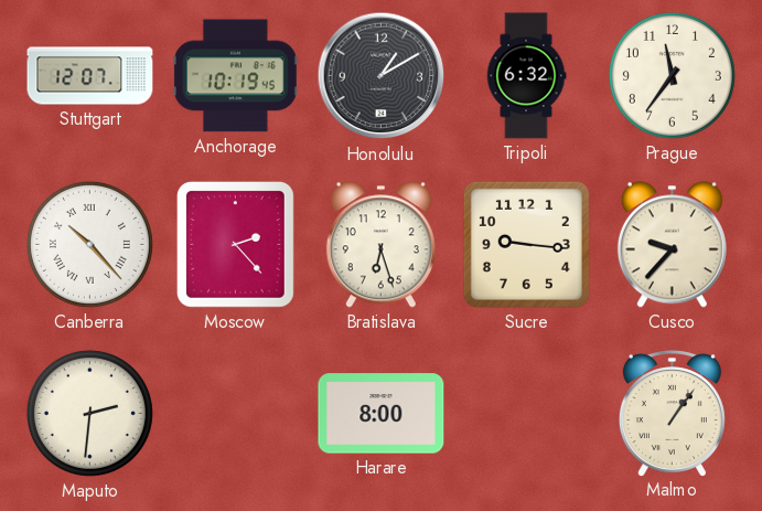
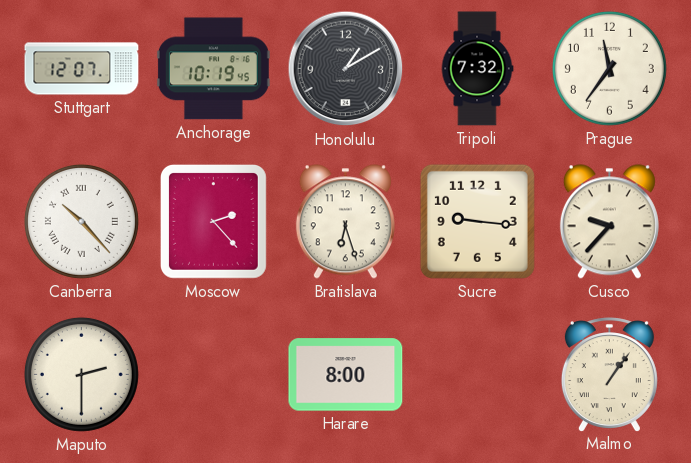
Tripoli: 6:32 -> 7:32 (477, 69)
Maputo: 2:31 -> 2:30 (81, 374)
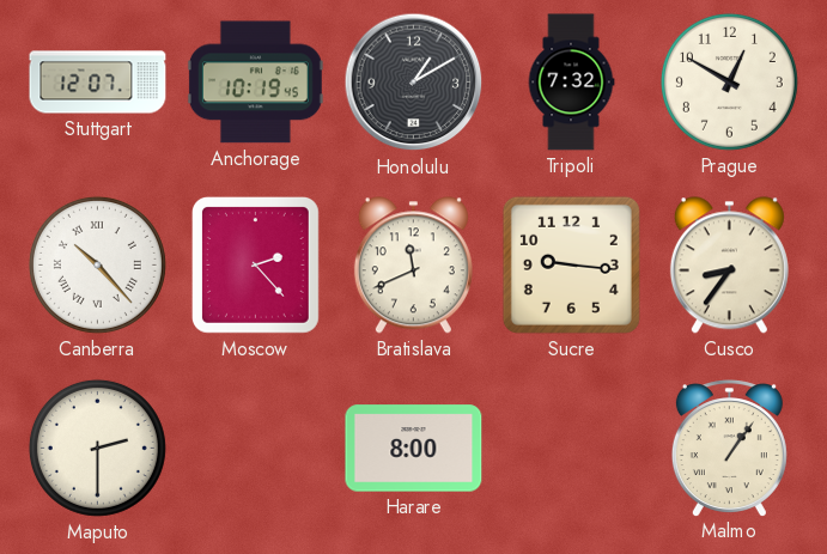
Prague: 11:36 -> 12:50 (729, 81)
Bratislava: 6:27 -> 11:41 (413, 266)
Cusco: 9:37 -> 8:36 (729, 266)
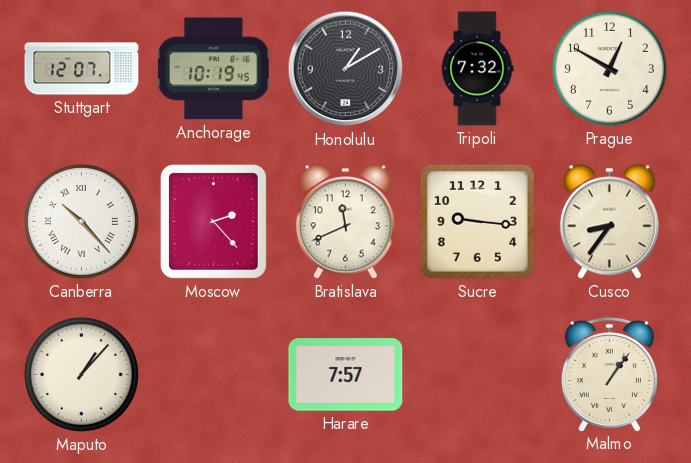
Maputo: 2:30 -> 1:07 (81, 374)
Harare: 8:00 -> 7:57 (346, 375)
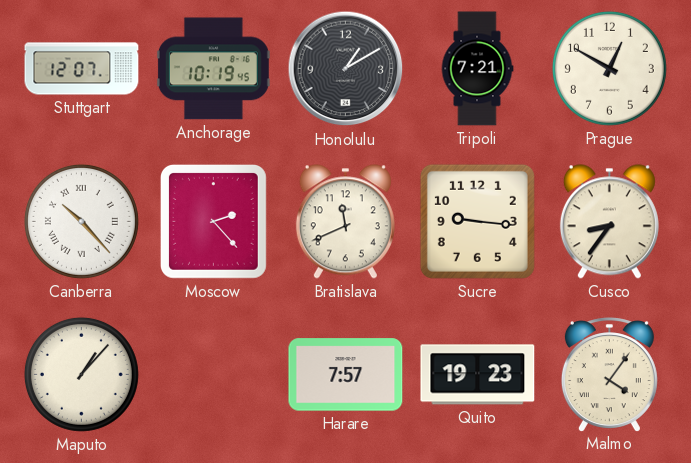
Tripoli: 7:32 -> 7:21 (477, 69)
Quito: none -> 19:23 (478, 375)
Malmo: 1:06 -> 4:06 (609, 374)
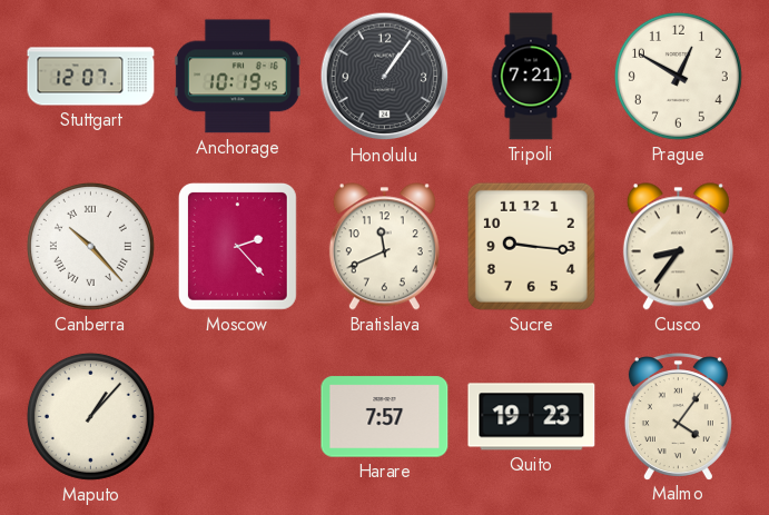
Honolulu: 1:10 -> 1:06 (385, 77)
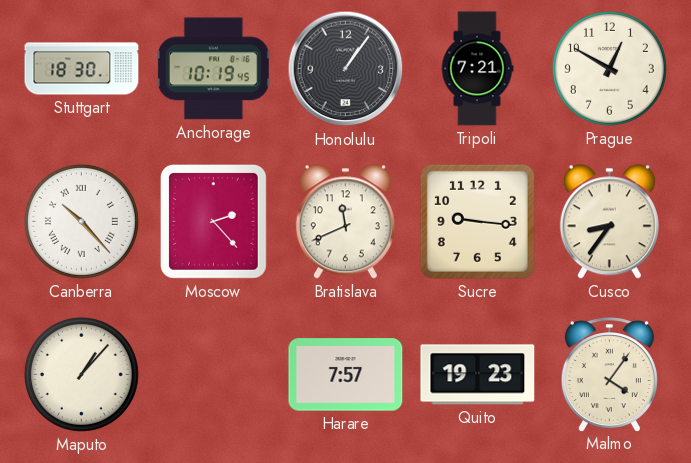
Stuttgart: 12:07 -> 18:30 (82, 69)
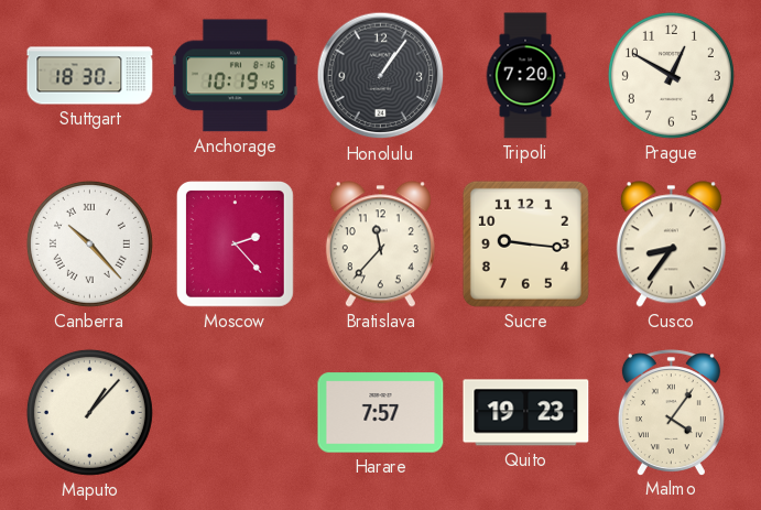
Tripoli: 7:21 -> 7:20 (525, 76)
Bratislava: 11:41 -> 11:37 (380, 245)
